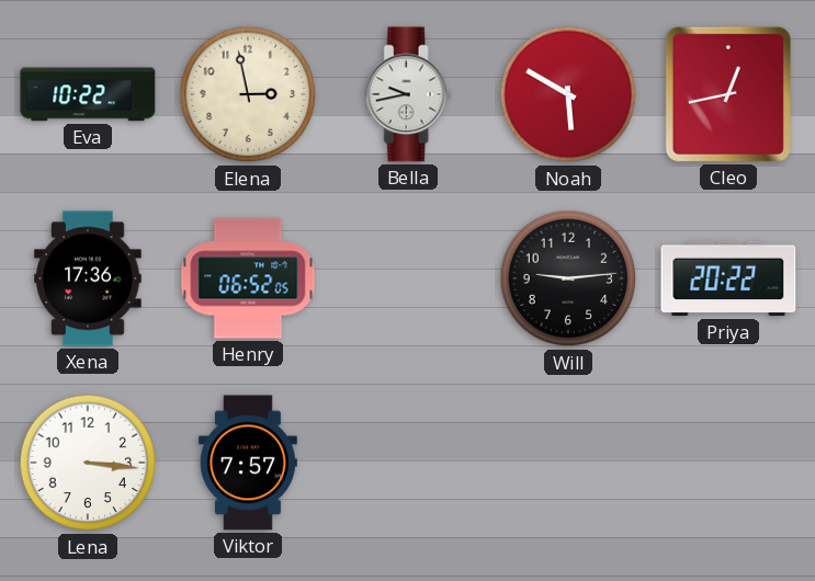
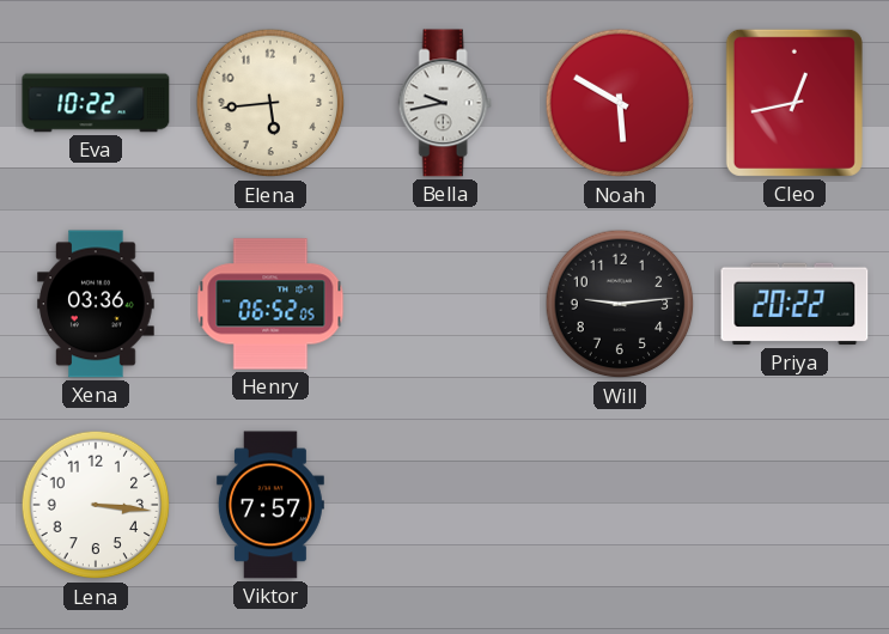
Elena: 2:58 -> 5:44 (270, 103)
Xena: 17:36 -> 03:36 (96, 304)
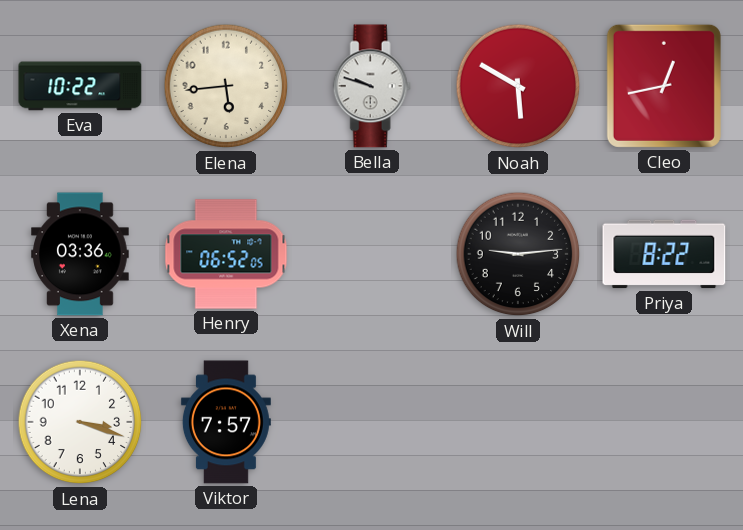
Bella: 9:43 -> 9:48 (372, 86)
Priya: 20:22 -> 8:22 (664, 254)
Lena: 3:16 -> 3:18 (80, 422)
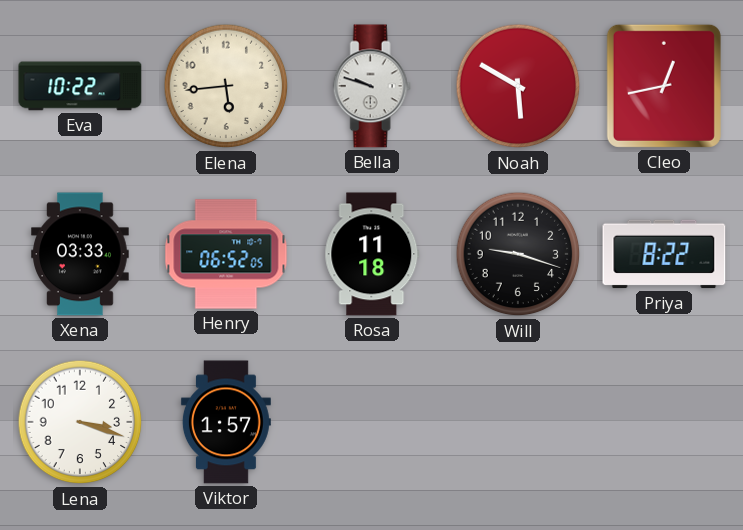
Xena: 03:36 -> 03:33 (80, 254)
Rosa: none -> 11:18 (372, 254)
Will: 9:14 -> 9:18 (518, 254)
Viktor: 7:57 -> 1:57 (226, 422)
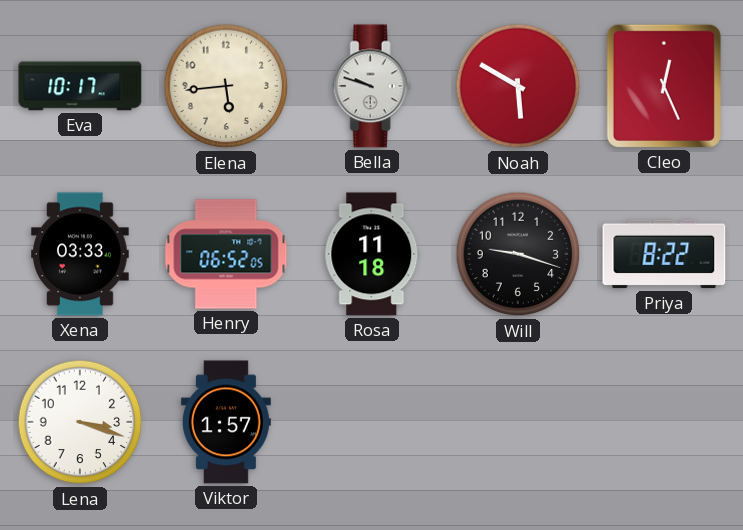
Eva: 10:22 -> 10:17 (80, 86)
Cleo: 12:43 -> 12:26 (664, 86)
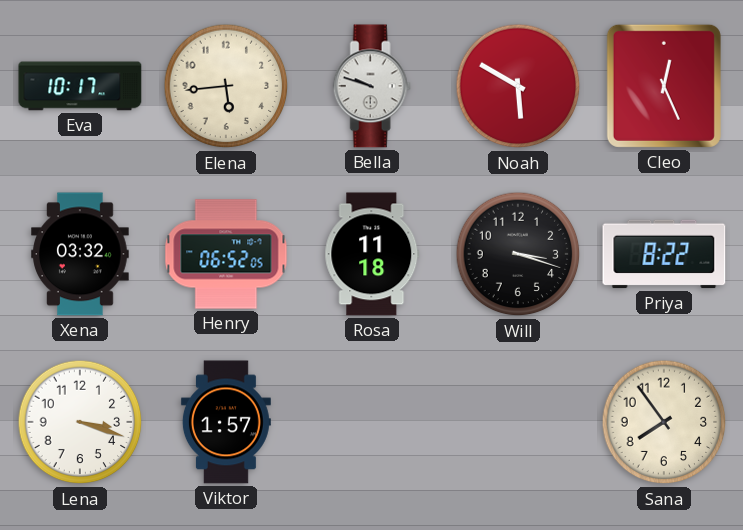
Xena: 03:33 -> 03:32 (80, 254)
Will: 9:18 -> 3:18 (518, 254)
Sana: none -> 7:54 (664, 422)
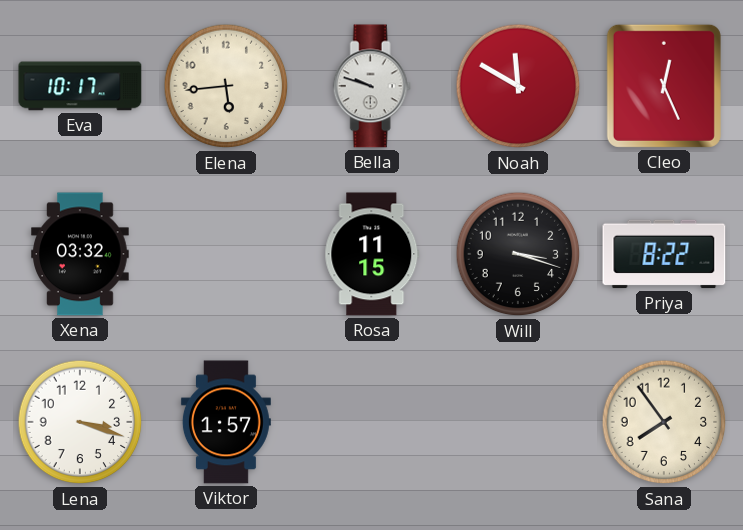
Noah: 5:50 -> 11:50 (518, 86)
Henry: 06:52 -> none (226, 254)
Rosa: 11:18 -> 11:15 (372, 254)
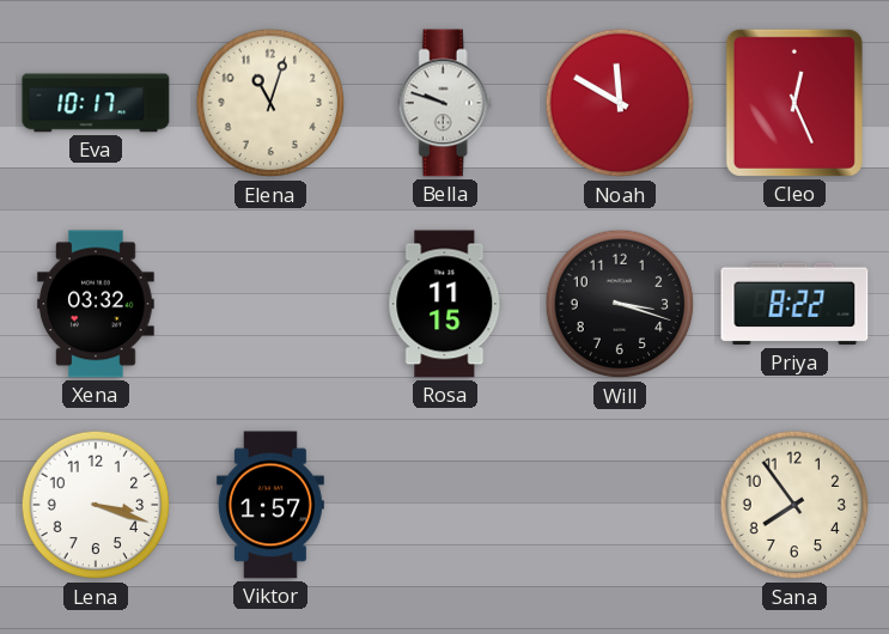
Elena: 5:44 -> 11:03 (270, 103)
